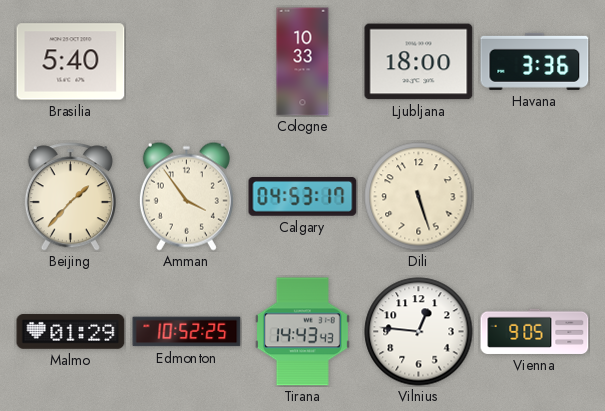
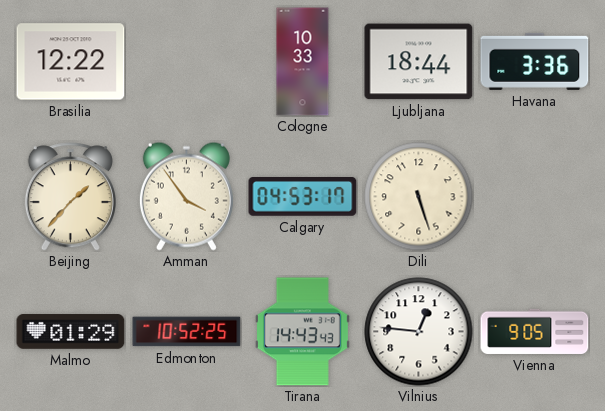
Brasilia: 5:40 -> 12:22 (71, 62)
Ljubljana: 18:00 -> 18:44 (419, 62)
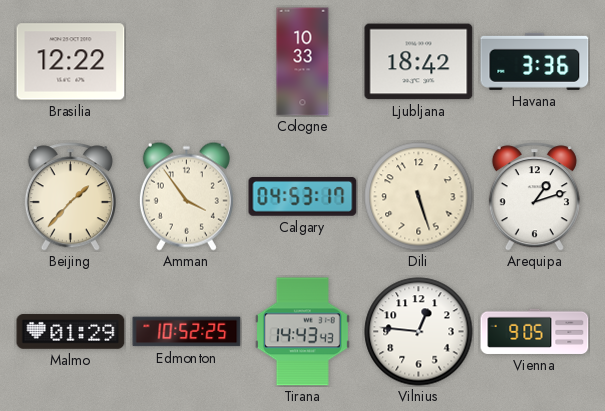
Ljubljana: 18:44 -> 18:42 (419, 62)
Arequipa: none -> 1:12 (534, 197)
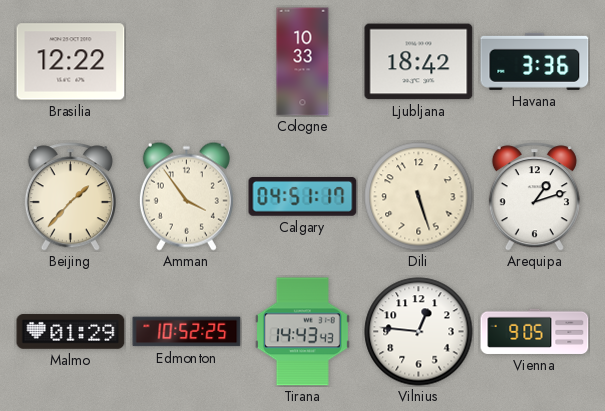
Calgary: 04:53 -> 04:51 (303, 197)
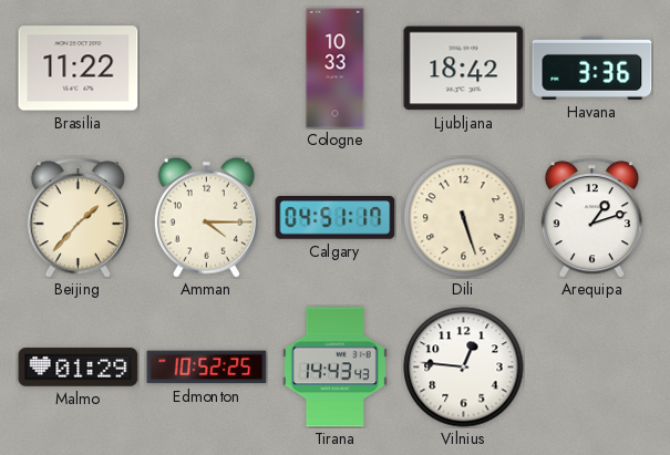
Brasilia: 12:22 -> 11:22 (79, 69)
Amman: 3:54 -> 4:15 (206, 217)
Vienna: 9:05 -> none (535, 331)
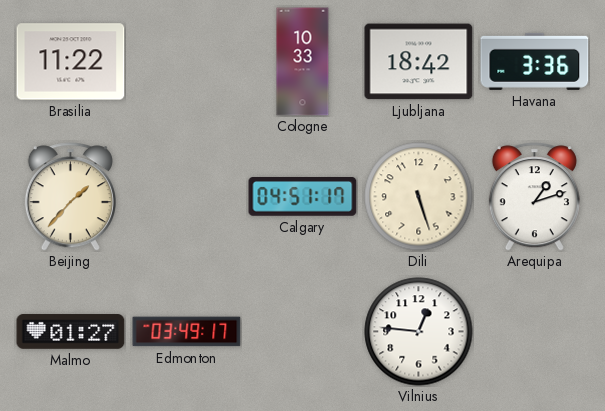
Amman: 4:15 -> none (206, 217)
Malmo: 01:29 -> 01:27 (71, 332)
Edmonton: 10:52 -> 03:49 (187, 332)
Tirana: 14:43 -> none (334, 368)
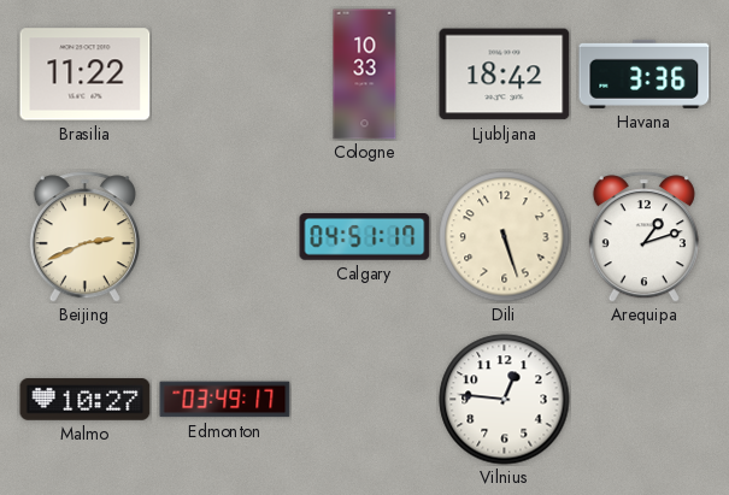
Beijing: 1:37 -> 2:41 (84, 237)
Malmo: 01:27 -> 10:27 (86, 400)
